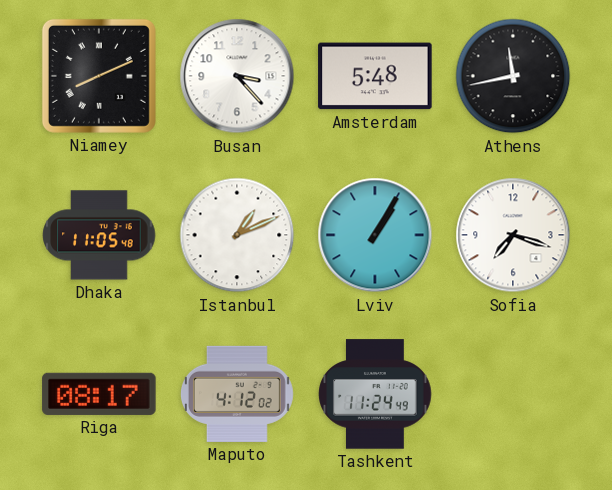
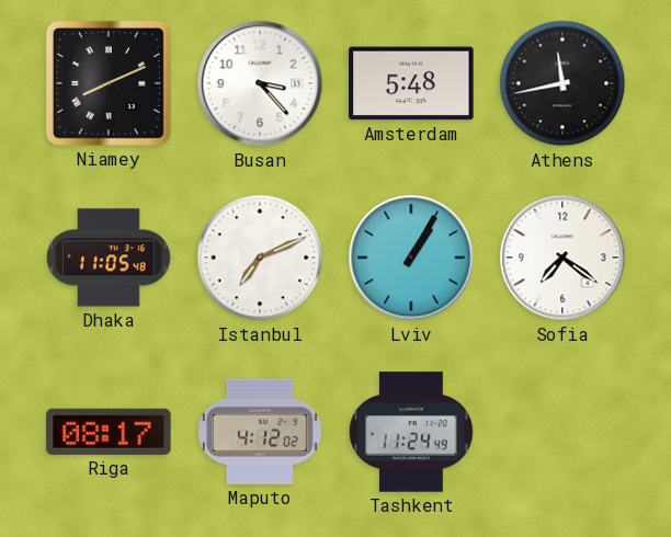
Istanbul: 1:11 -> 7:11 (260, 258)
Sofia: 7:18 -> 7:21 (562, 258)
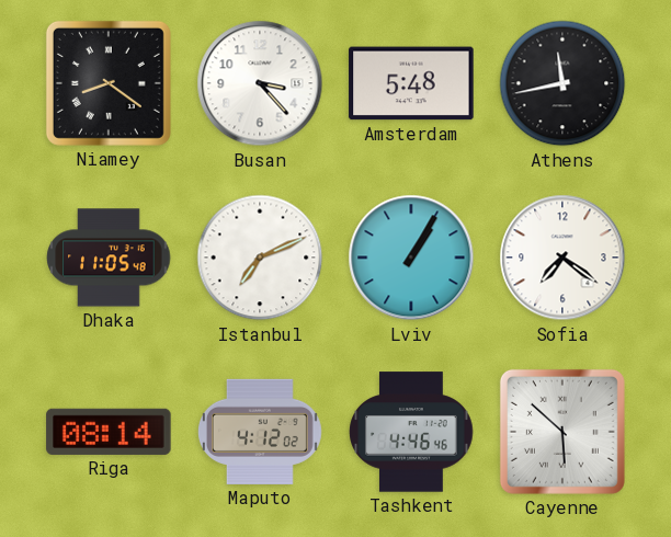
Niamey: 8:11 -> 8:21 (109, 83)
Riga: 08:17 -> 08:14 (109, 432)
Tashkent: 11:24 -> 4:46 (411, 432)
Cayenne: none -> 5:52 (562, 432)
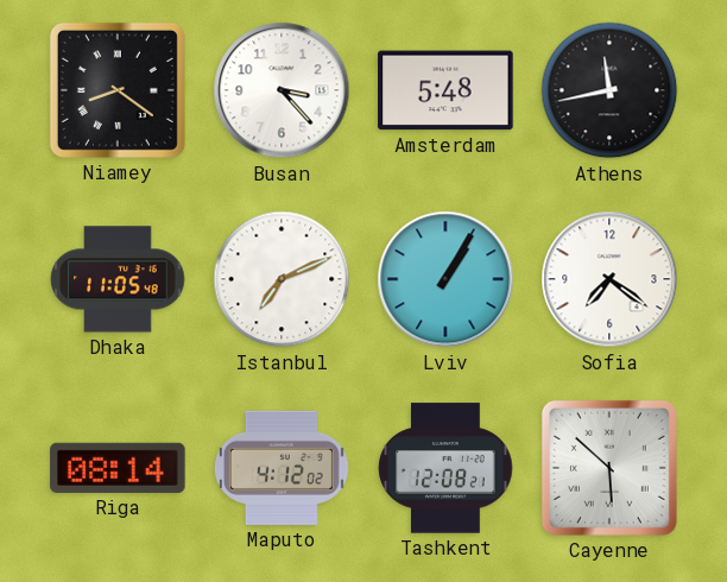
Tashkent: 4:46 -> 12:08 (445, 468)
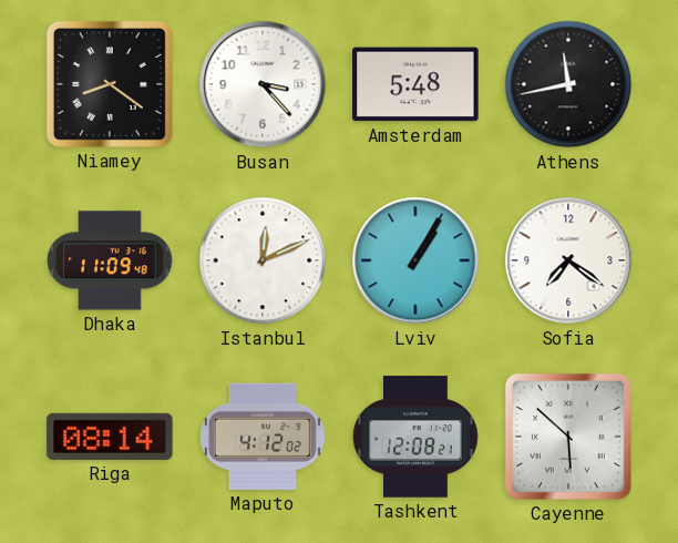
Dhaka: 11:05 -> 11:09 (110, 260)
Istanbul: 7:11 -> 12:11 (263, 260)
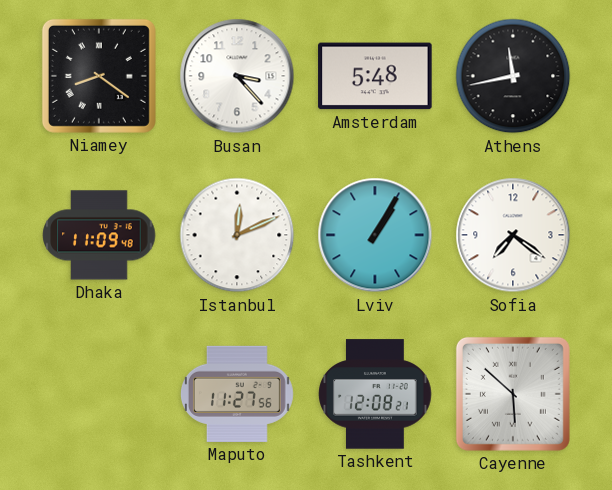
Riga: 08:14 -> none (110, 437)
Maputo: 4:12 -> 11:27 (237, 394)
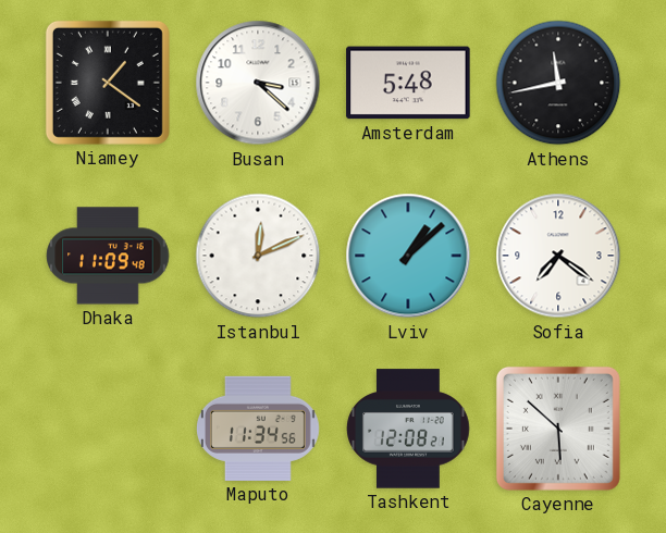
Niamey: 8:21 -> 1:21 (108, 83)
Busan: 3:23 -> 3:22 (258, 83)
Lviv: 1:05 -> 1:08 (408, 256)
Maputo: 11:27 -> 11:34 (258, 429)
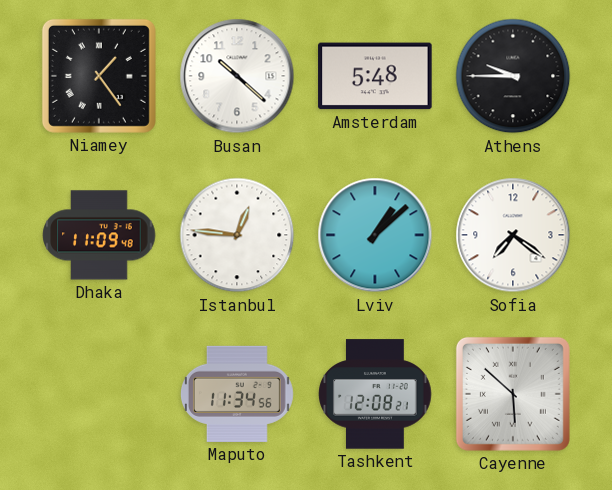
Niamey: 1:21 -> 1:24 (99, 76)
Busan: 3:22 -> 10:22 (237, 76)
Athens: 11:43 -> 9:45 (513, 76)
Istanbul: 12:11 -> 12:46 (237, 235)
